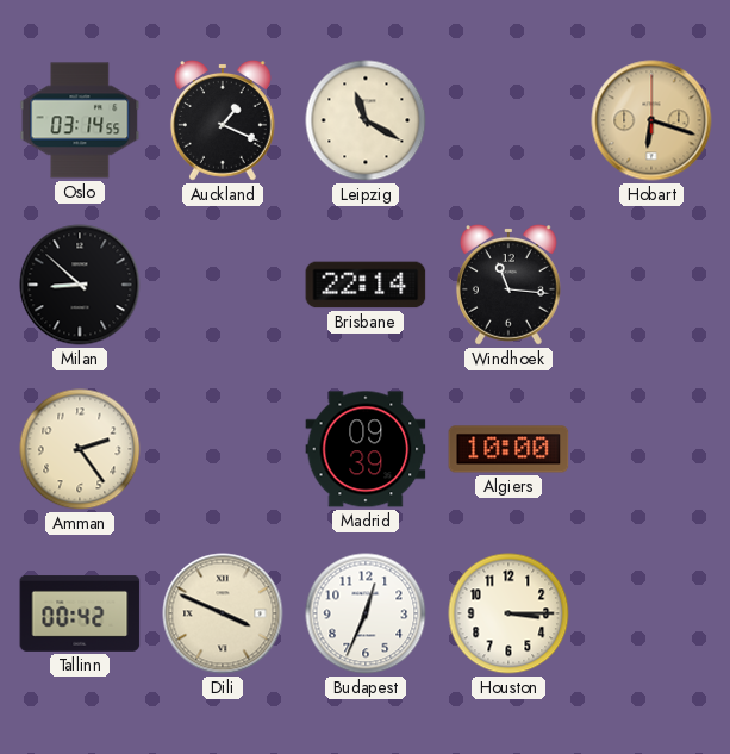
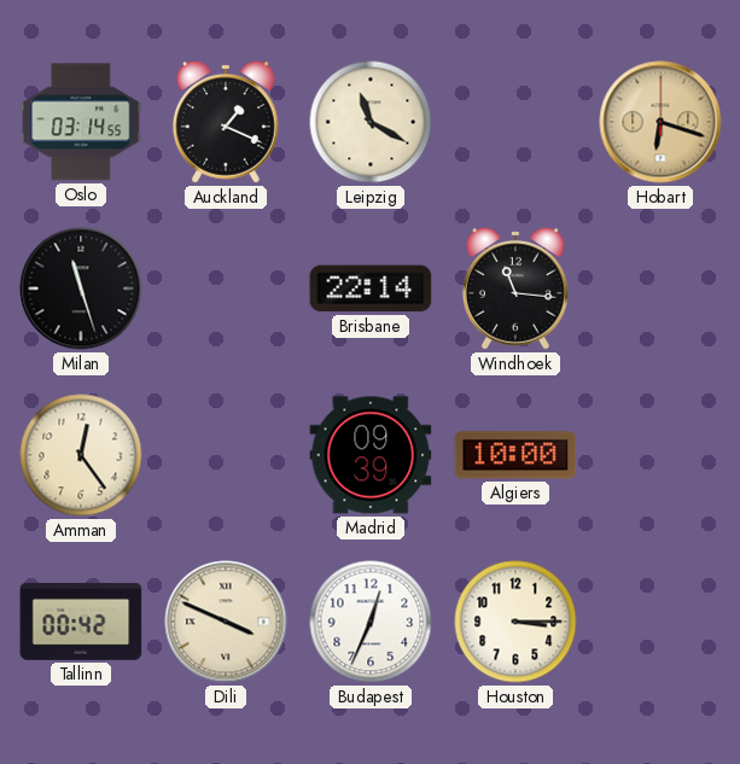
Milan: 8:52 -> 11:27 (81, 288)
Amman: 2:24 -> 12:24 (81, 455)
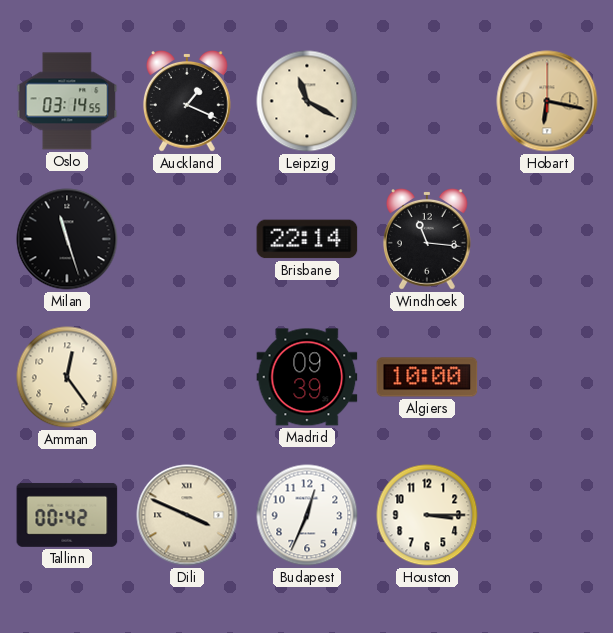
Hobart: 6:18 -> 6:17 (547, 101)
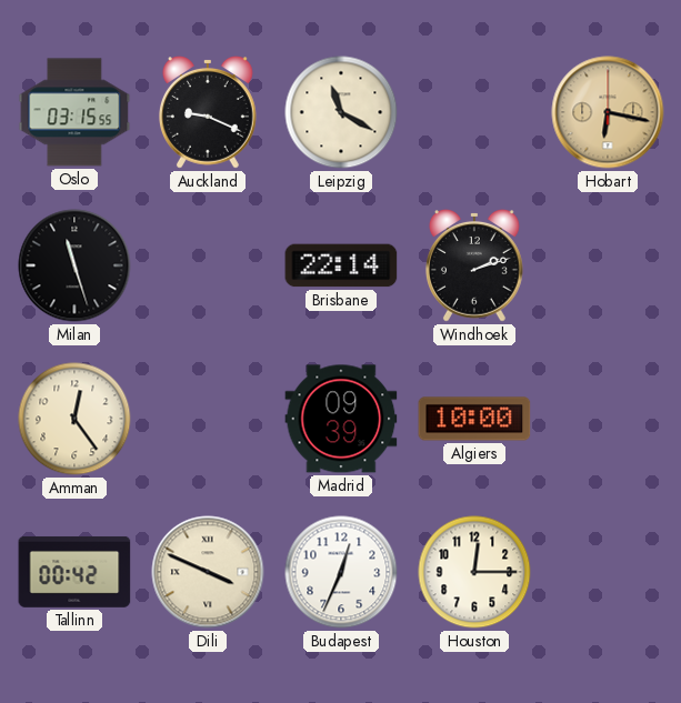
Oslo: 03:14 -> 03:15 (74, 112)
Auckland: 1:19 -> 9:19 (208, 113)
Windhoek: 11:16 -> 2:12 (474, 267)
Houston: 3:15 -> 12:15 (474, 572)
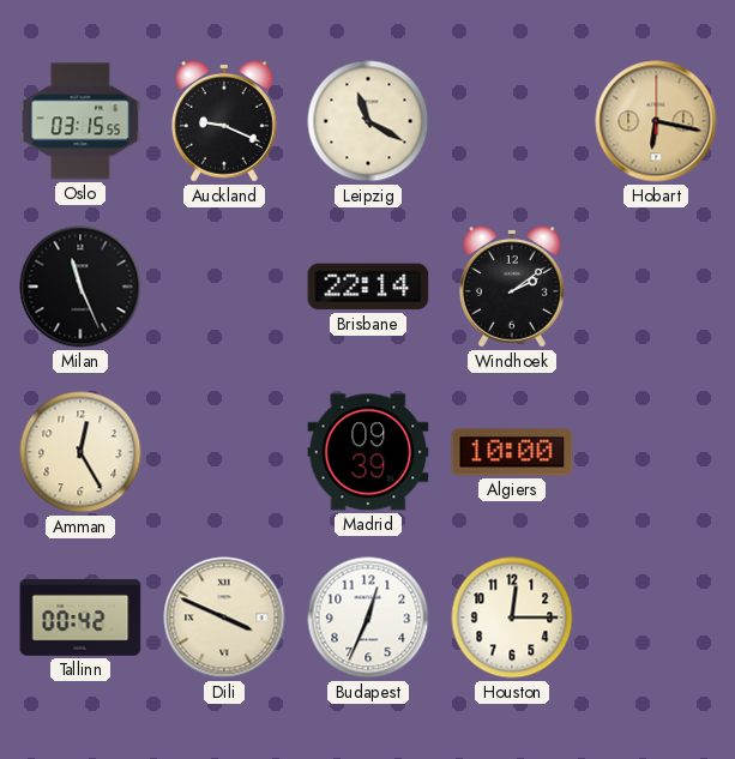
Milan: 11:27 -> 11:26 (80, 287)
Windhoek: 2:12 -> 2:09 (512, 288)
Amman: 12:24 -> 12:25 (80, 452)
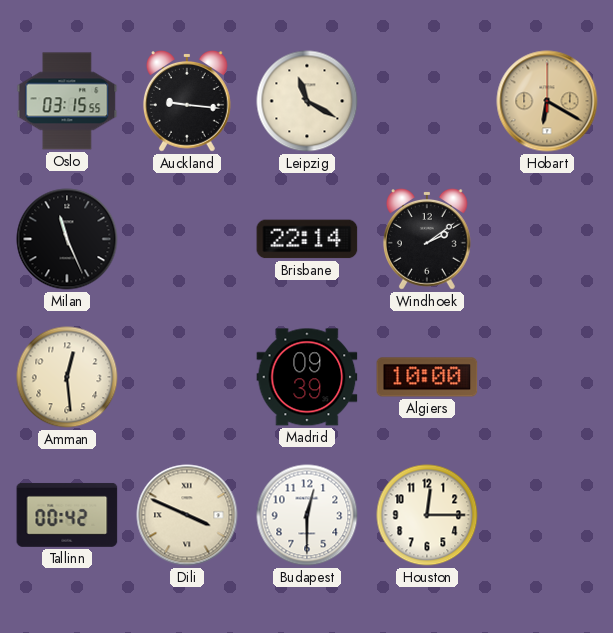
Auckland: 9:19 -> 9:16 (187, 102)
Hobart: 6:17 -> 6:20 (547, 101)
Amman: 12:25 -> 12:29 (67, 377)
Budapest: 12:34 -> 12:30 (307, 515)
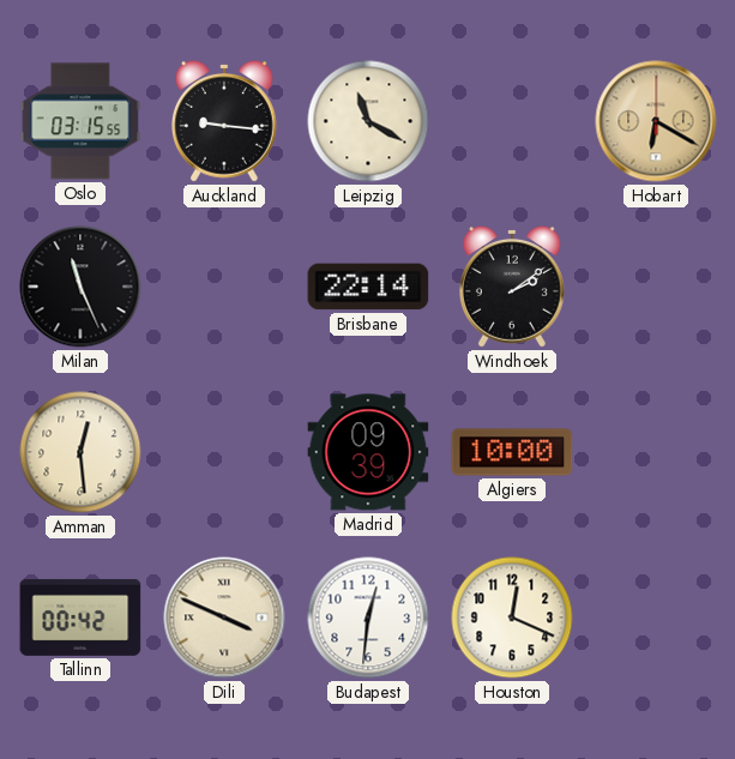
Budapest: 12:30 -> 12:31 (368, 618)
Houston: 12:15 -> 12:19 (512, 618)
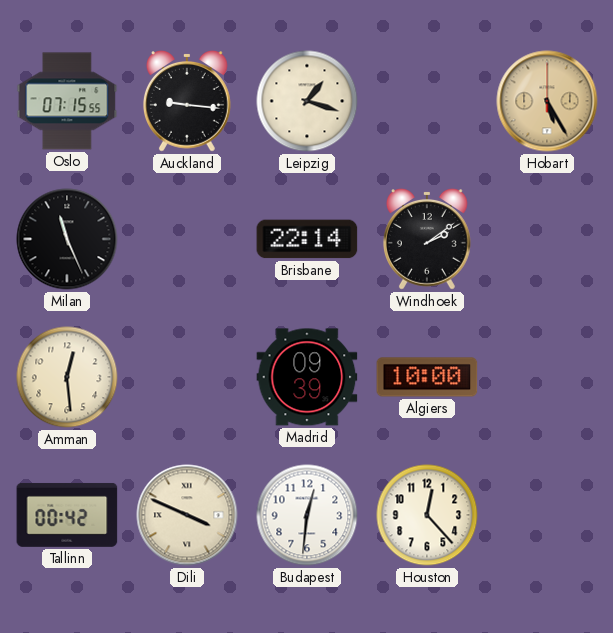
Oslo: 03:15 -> 07:15 (67, 101)
Leipzig: 11:20 -> 1:18 (307, 101)
Hobart: 6:20 -> 5:25 (547, 101)
Houston: 12:19 -> 12:23 (427, 515)
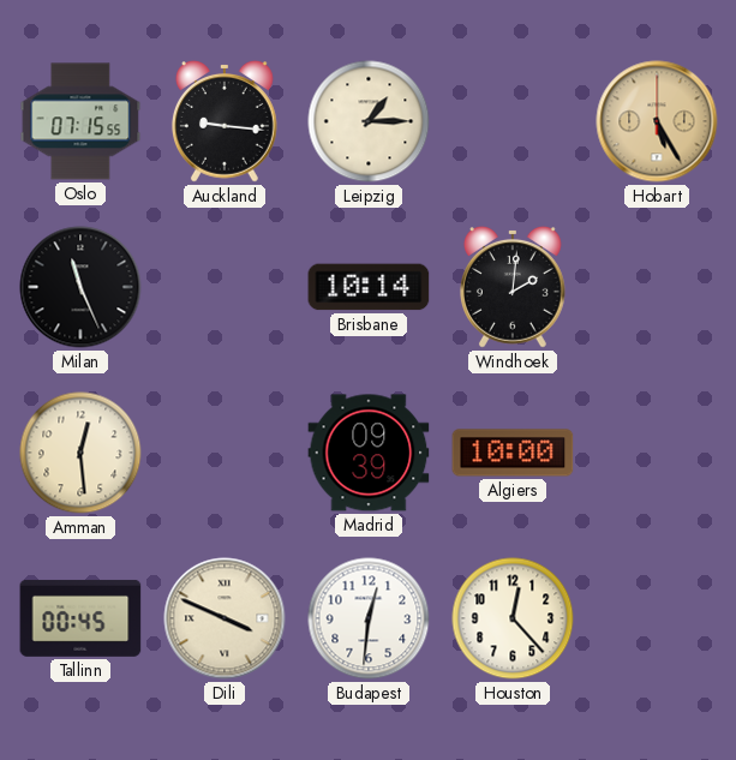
Leipzig: 1:18 -> 1:15 (369, 121)
Brisbane: 22:14 -> 10:14 (369, 287)
Windhoek: 2:09 -> 2:01 (513, 288)
Tallinn: 00:42 -> 00:45 (80, 618)
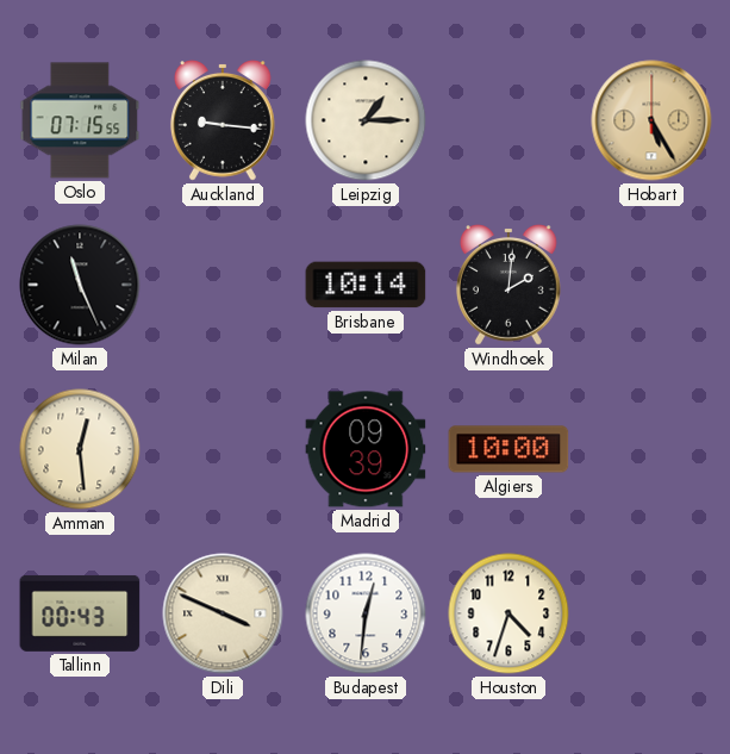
Tallinn: 00:45 -> 00:43 (80, 613)
Houston: 12:23 -> 4:33 (508, 613)
